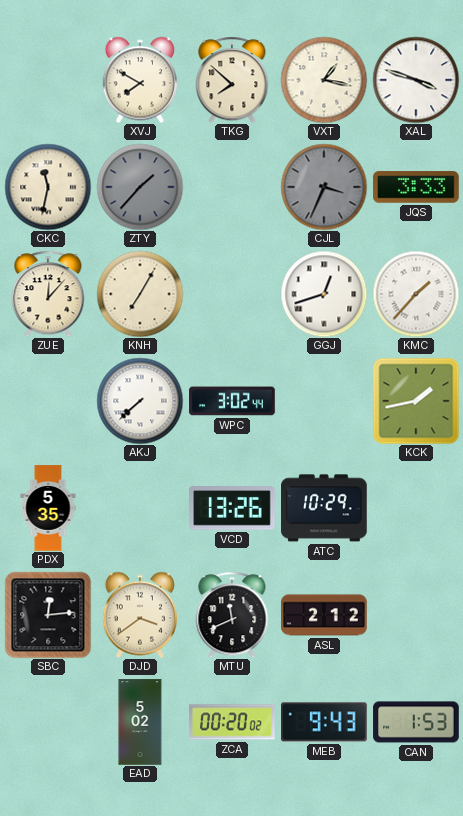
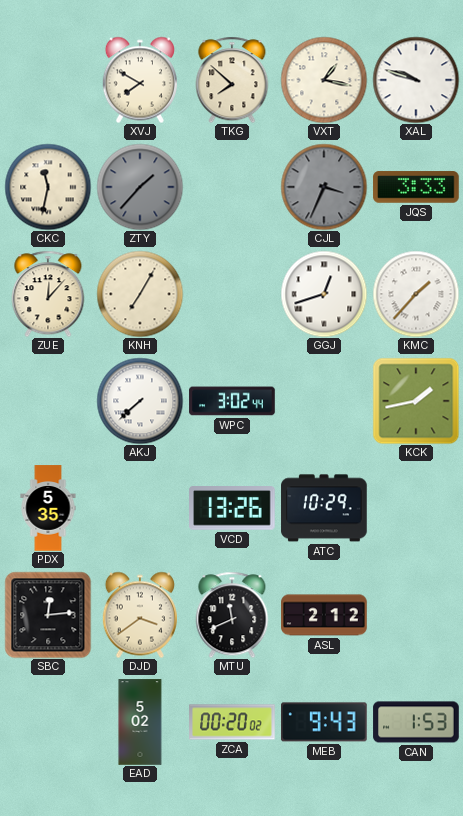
XAL: 3:48 -> 9:48 (416, 80)
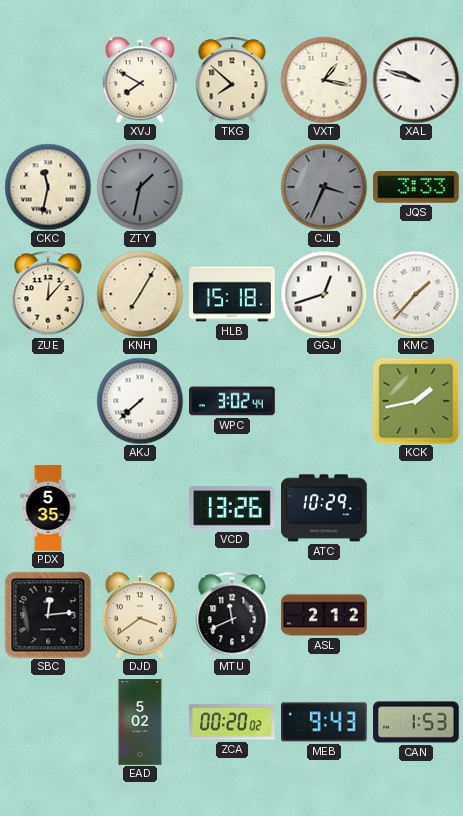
ZTY: 1:37 -> 1:32 (140, 187)
HLB: none -> 15:18 (232, 294)
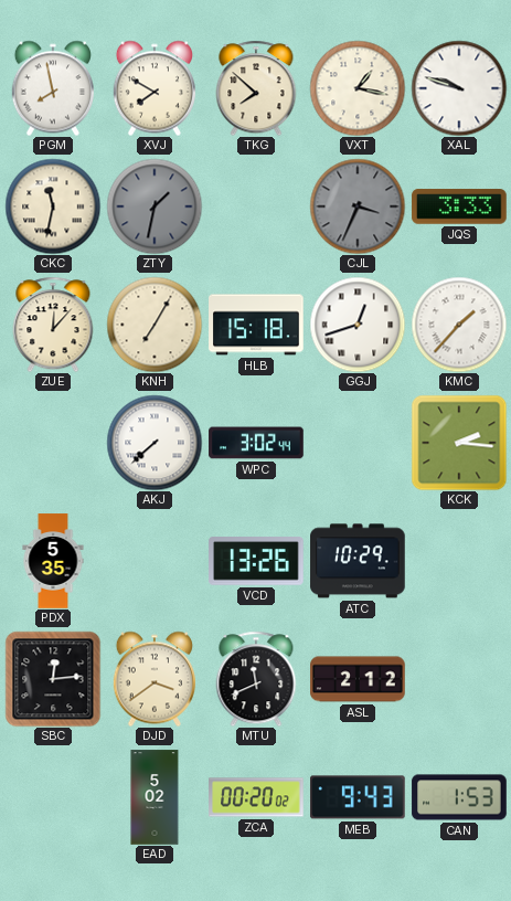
PGM: none -> 7:58 (53, 88)
KCK: 1:43 -> 2:16 (459, 443)
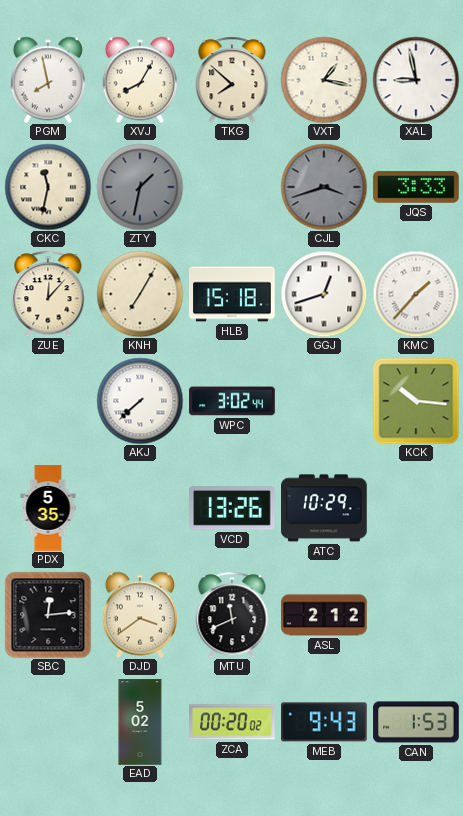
XVJ: 7:50 -> 8:05 (140, 80)
XAL: 9:48 -> 8:58 (416, 80)
CJL: 3:34 -> 3:42 (324, 187)
KCK: 2:16 -> 10:16 (416, 401)
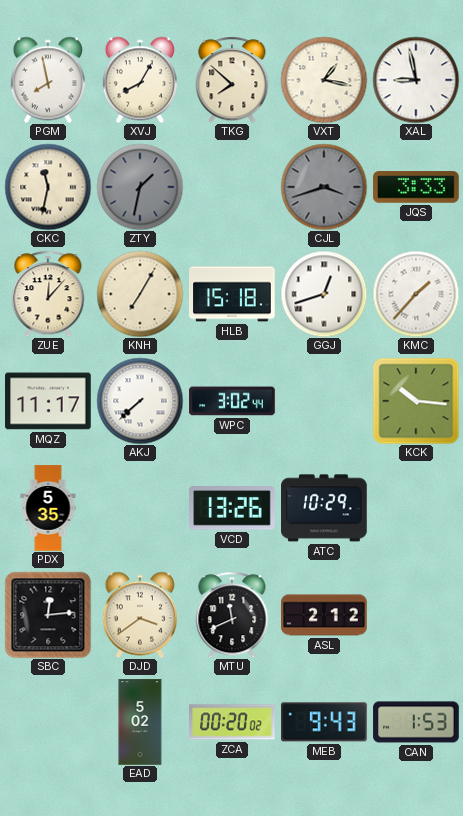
MQZ: none -> 11:17 (48, 401)
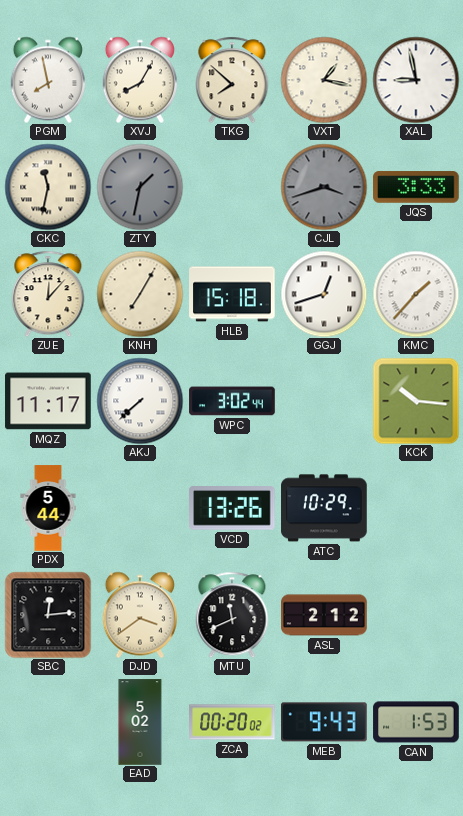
PDX: 5:35 -> 5:44 (48, 508)
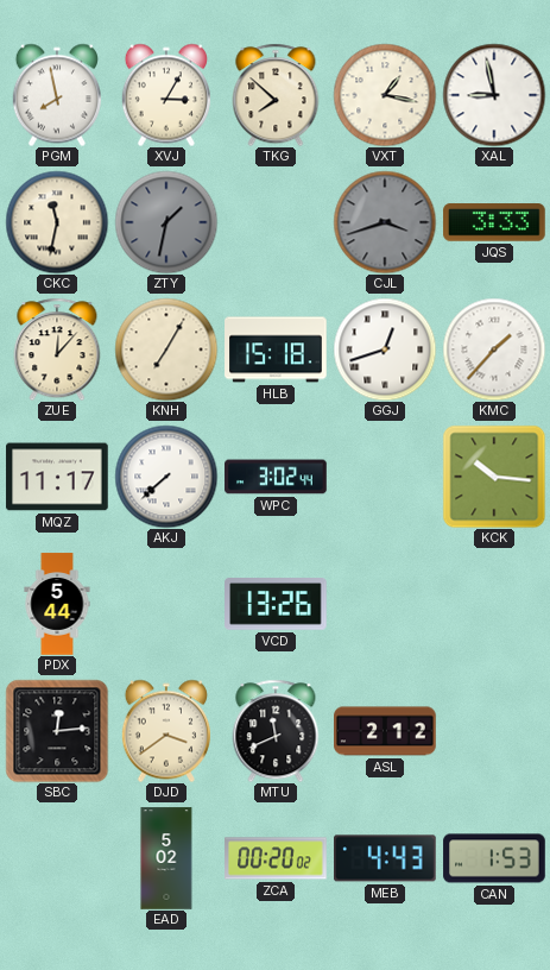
XVJ: 8:05 -> 3:05 (166, 95)
ATC: 10:29 -> none (324, 508)
MEB: 9:43 -> 4:43 (386, 858)
